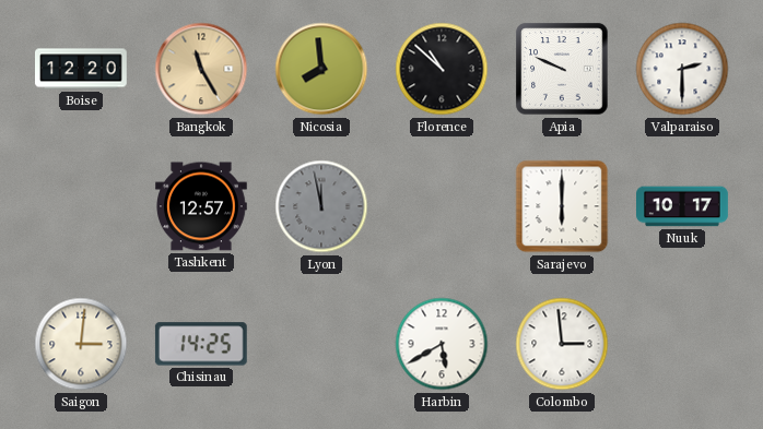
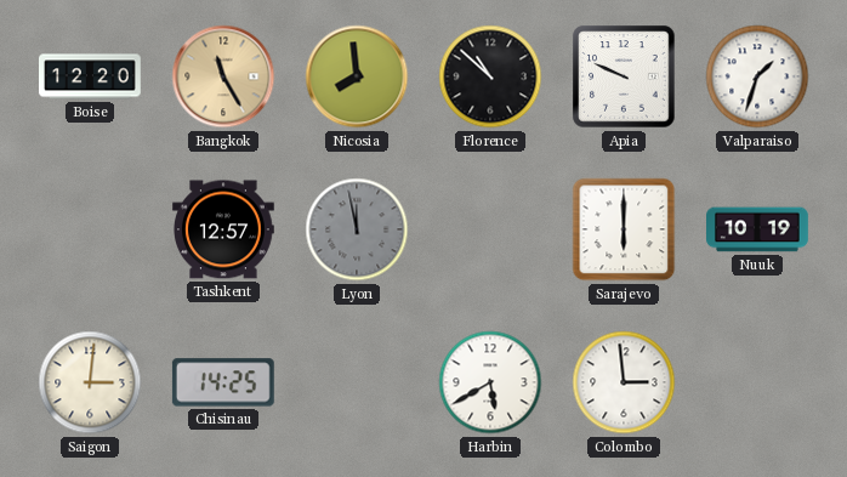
Valparaiso: 2:30 -> 1:33 (757, 76)
Nuuk: 10:17 -> 10:19 (758, 229)
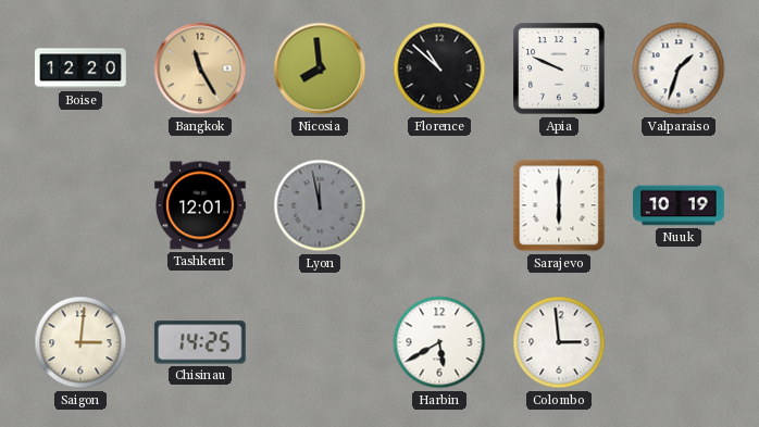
Tashkent: 12:57 -> 12:01 (201, 205)
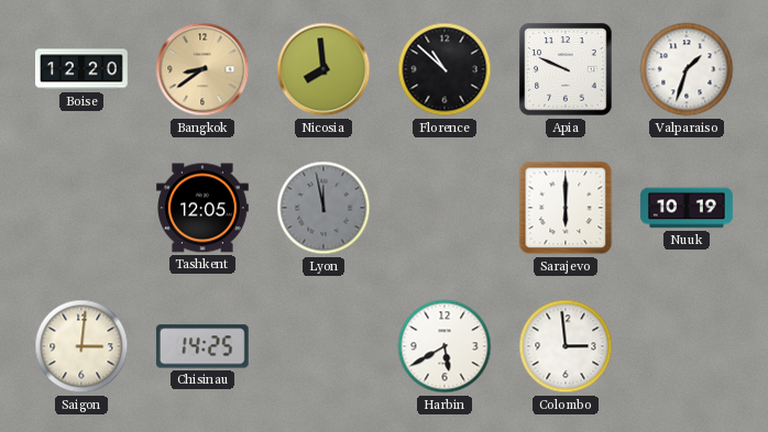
Bangkok: 11:25 -> 8:39 (202, 69)
Tashkent: 12:01 -> 12:05 (204, 208)
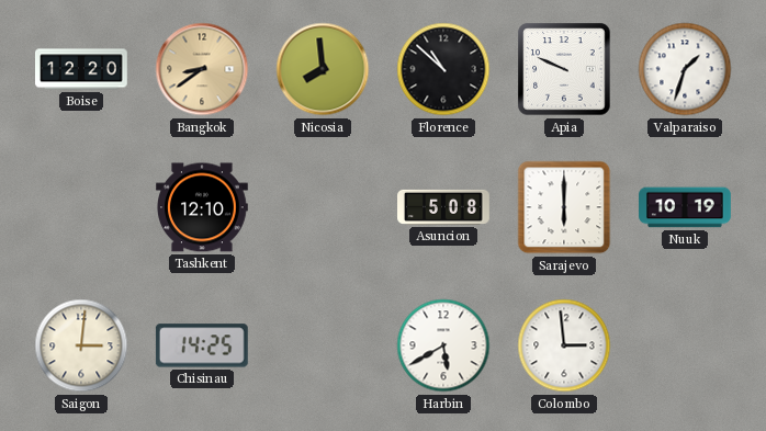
Tashkent: 12:05 -> 12:10 (203, 207)
Lyon: 11:58 -> none (323, 208)
Asuncion: none -> 5:08 (443, 207)
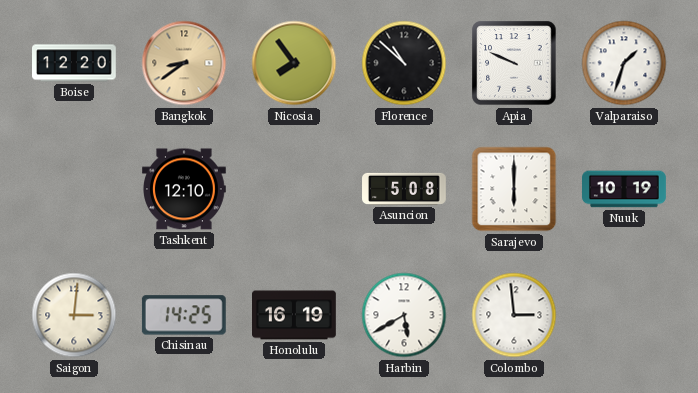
Nicosia: 7:59 -> 7:54 (294, 63)
Honolulu: none -> 16:19 (295, 315)
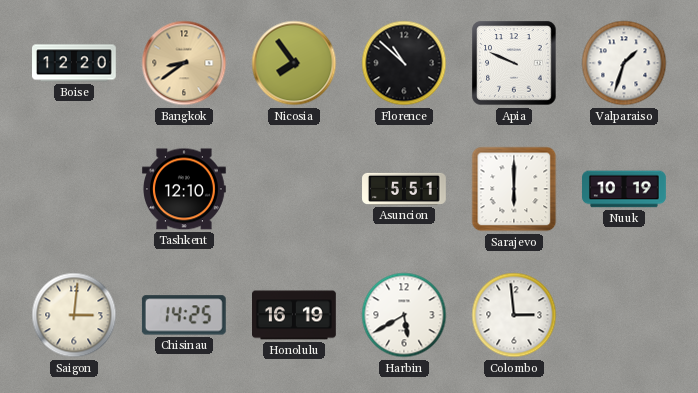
Asuncion: 5:08 -> 5:51 (404, 189)
